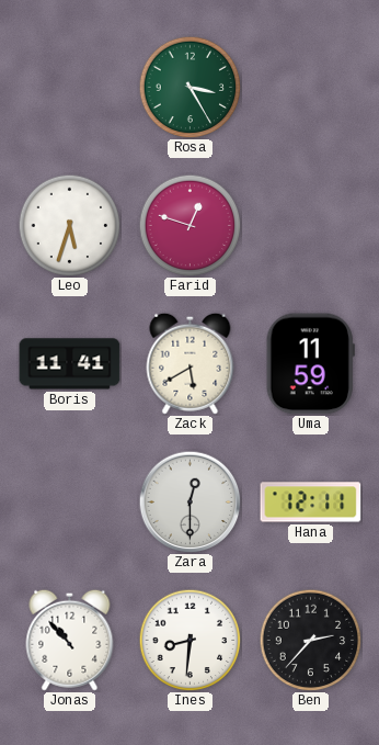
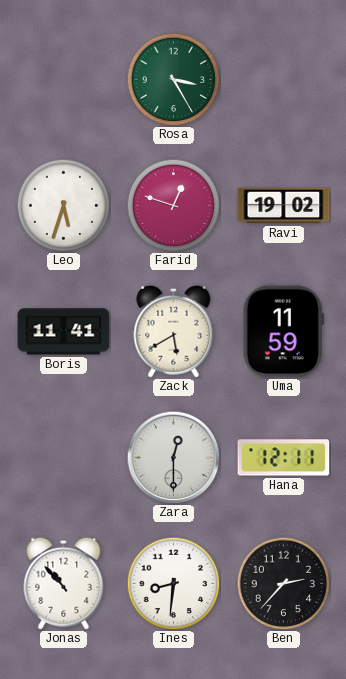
Ravi: none -> 19:02 (284, 206)
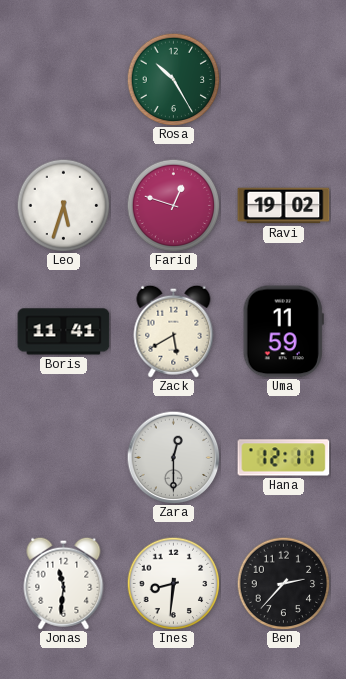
Rosa: 3:25 -> 10:25 (173, 79)
Jonas: 10:53 -> 11:31 (64, 583)
